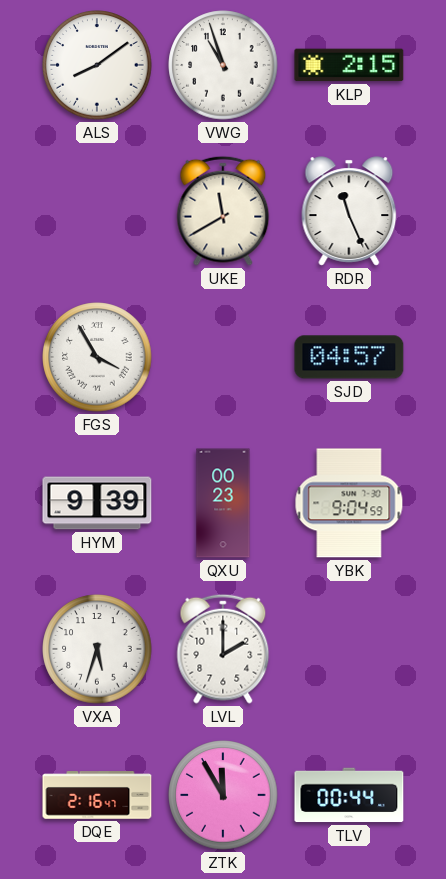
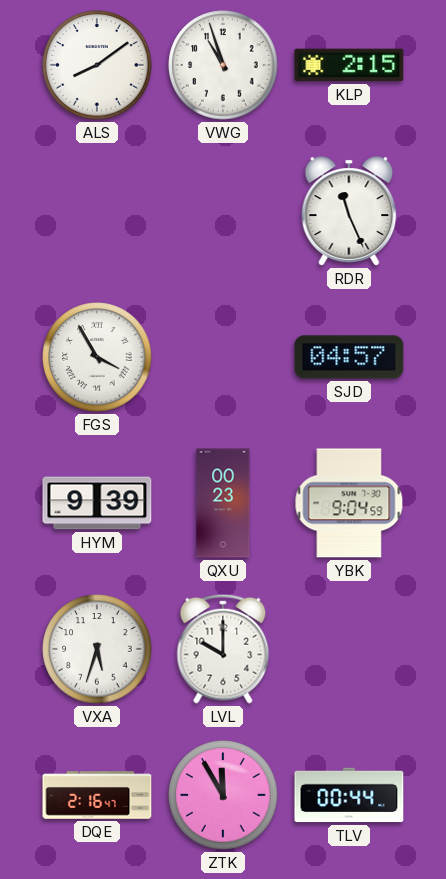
UKE: 11:40 -> none (223, 211)
LVL: 2:00 -> 10:00 (223, 649)
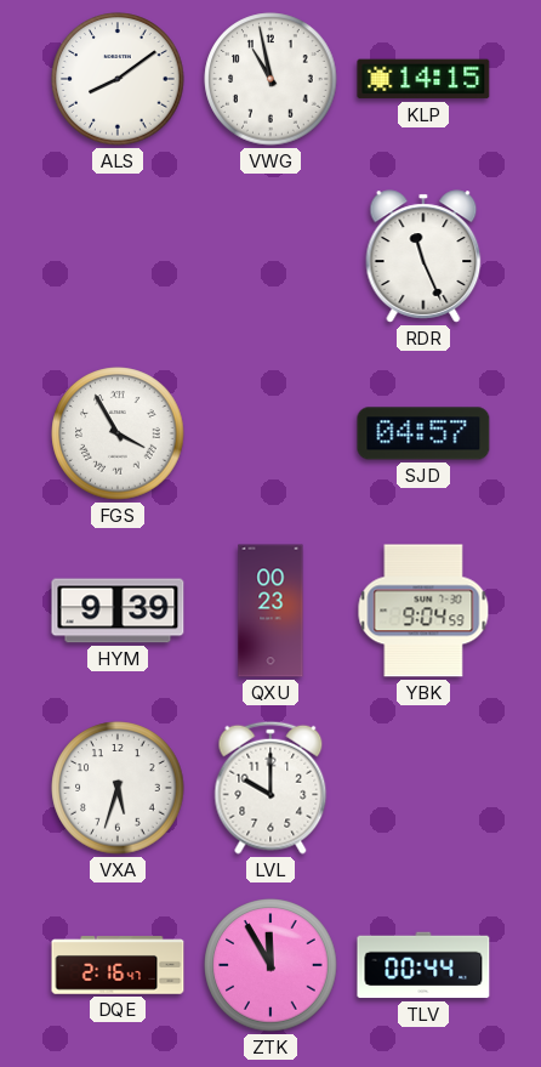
VWG: 10:57 -> 10:58 (270, 79)
KLP: 2:15 -> 14:15 (423, 79)
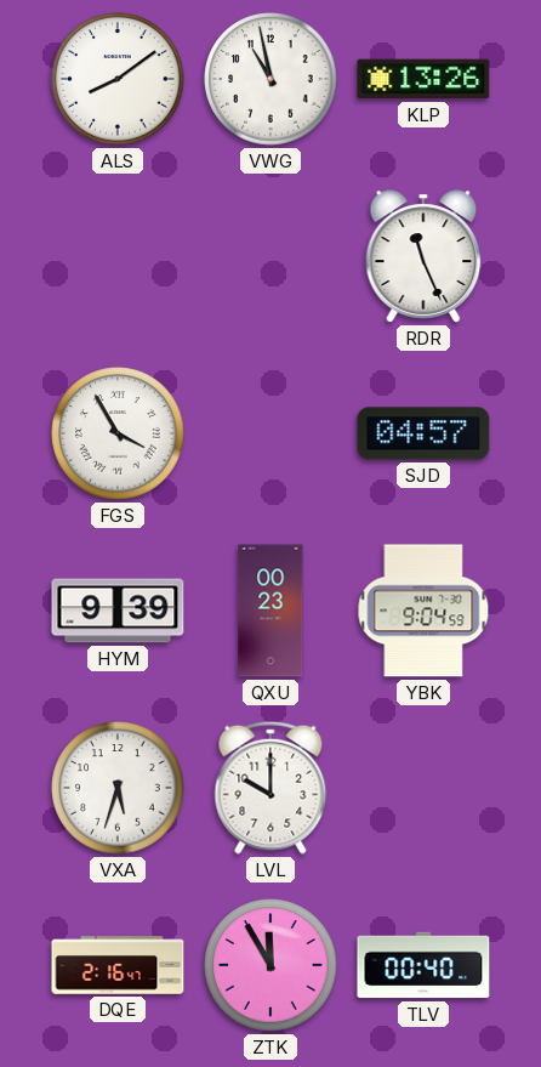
KLP: 14:15 -> 13:26 (423, 79)
TLV: 00:44 -> 00:40 (423, 965)
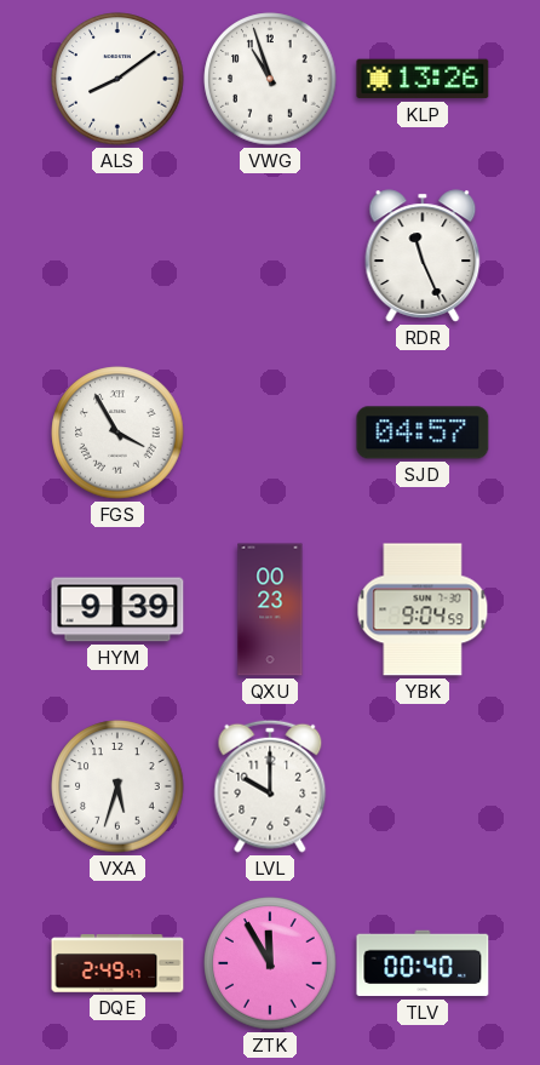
VWG: 10:58 -> 10:57 (270, 79)
DQE: 2:16 -> 2:49 (117, 963)
